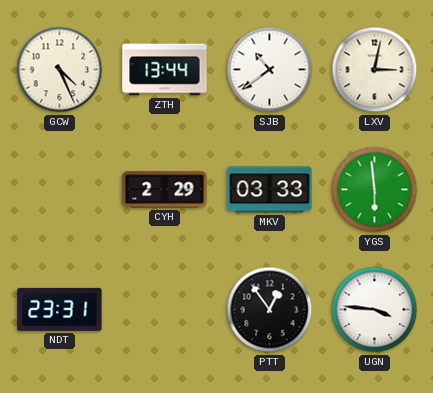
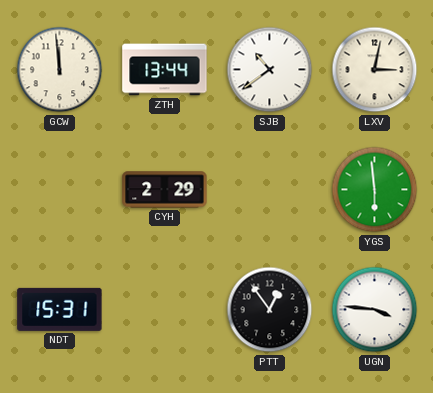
GCW: 4:26 -> 11:59 (60, 70)
MKV: 03:33 -> none (270, 190)
NDT: 23:31 -> 15:31 (60, 309)
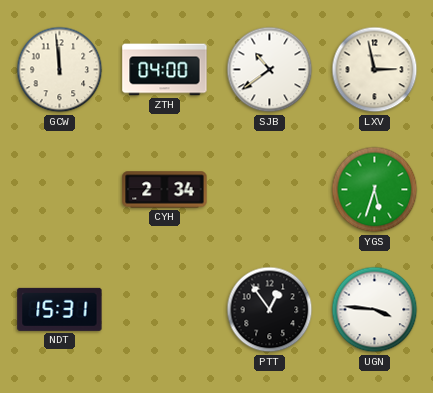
ZTH: 13:44 -> 04:00 (165, 70)
LXV: 3:02 -> 2:58 (375, 70)
CYH: 2:29 -> 2:34 (165, 190)
YGS: 5:59 -> 5:33 (375, 190)
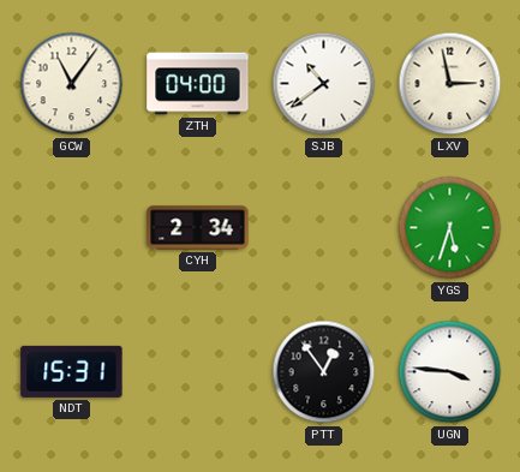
GCW: 11:59 -> 11:06 (72, 84)
